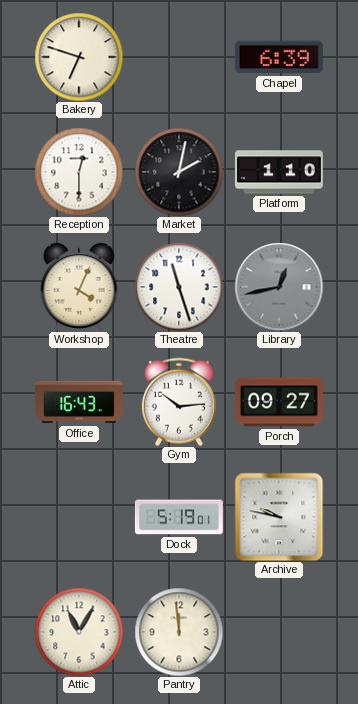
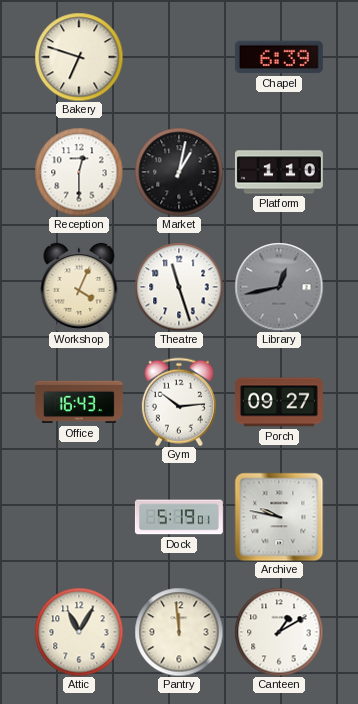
Market: 2:02 -> 1:02 (179, 172)
Canteen: none -> 1:10 (279, 632)
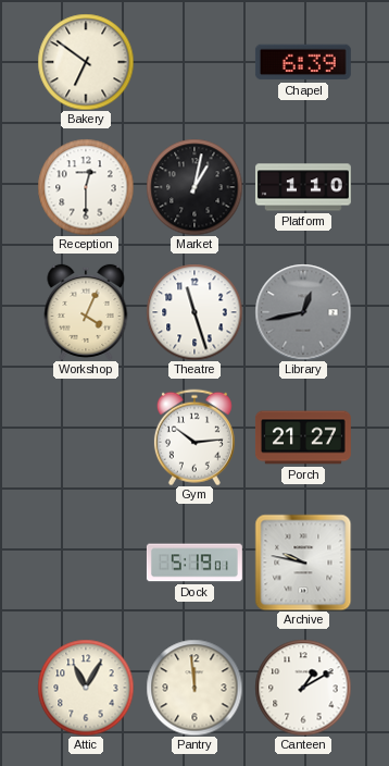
Bakery: 6:48 -> 6:51 (86, 62)
Office: 16:43 -> none (79, 402)
Porch: 09:27 -> 21:27 (303, 437)
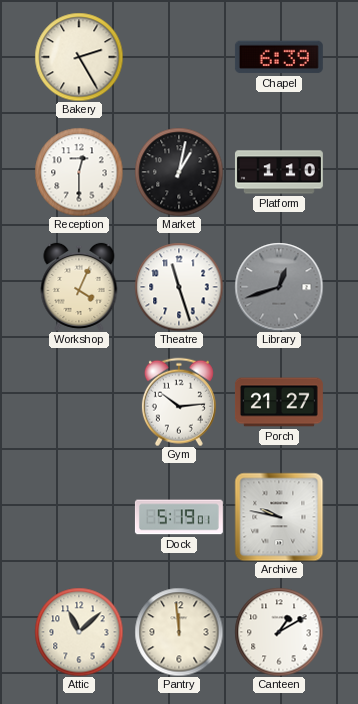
Bakery: 6:51 -> 2:25 (79, 57)
Library: 12:43 -> 12:42 (279, 287)
Attic: 11:05 -> 11:08 (79, 632)
